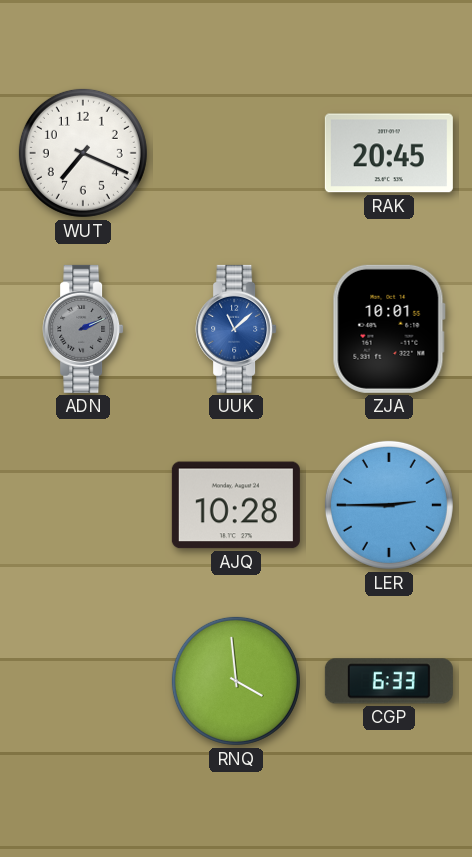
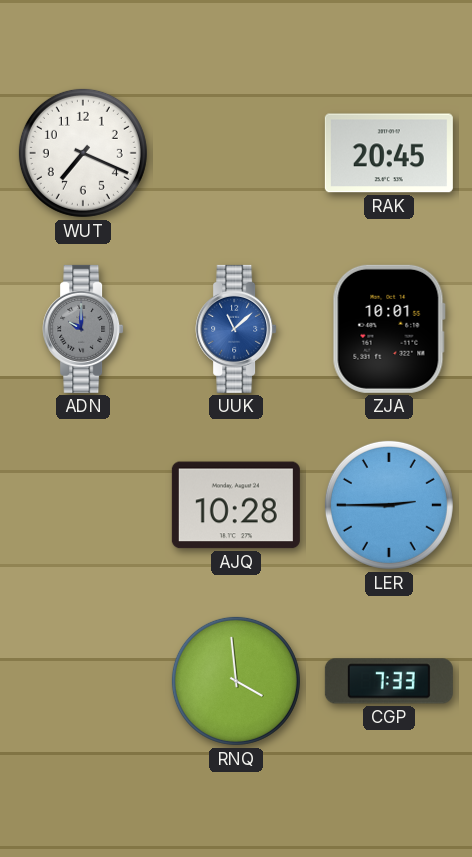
ADN: 2:11 -> 10:00 (83, 329)
CGP: 6:33 -> 7:33 (389, 681)
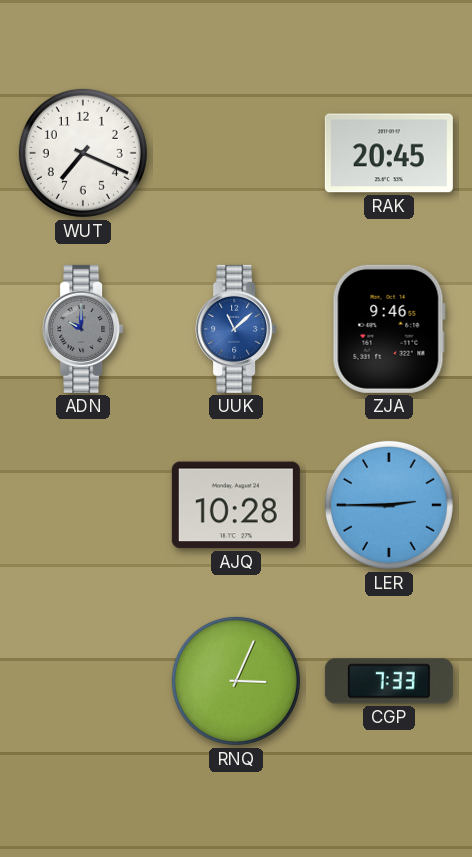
ZJA: 10:01 -> 9:46 (389, 329)
RNQ: 3:59 -> 3:04 (236, 681)
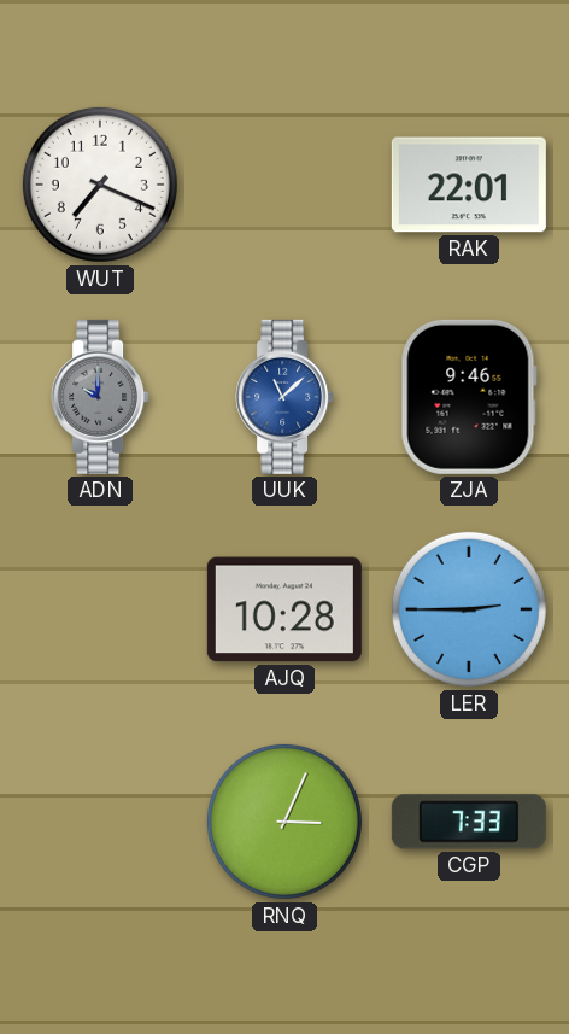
RAK: 20:45 -> 22:01 (469, 185)
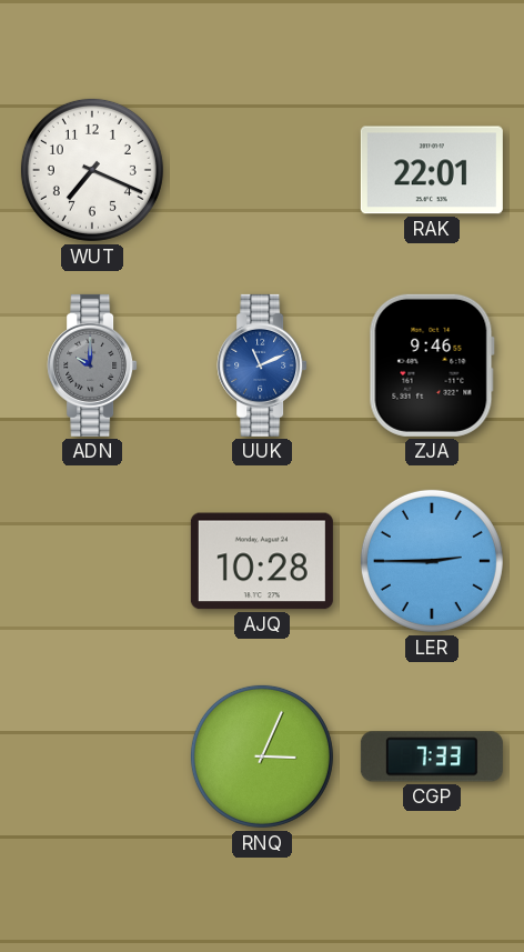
UUK: 11:08 -> 11:11 (262, 365)
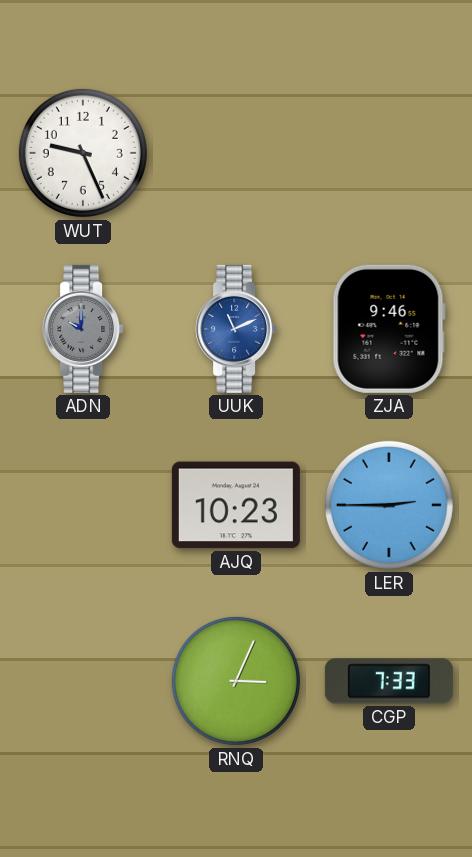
WUT: 7:19 -> 9:26 (83, 153)
RAK: 22:01 -> none (432, 170)
AJQ: 10:28 -> 10:23 (236, 505)
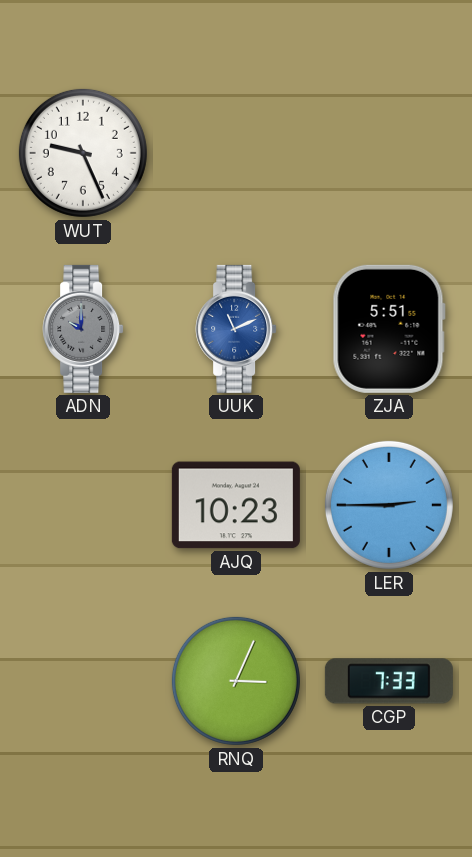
ZJA: 9:46 -> 5:51 (389, 329)
